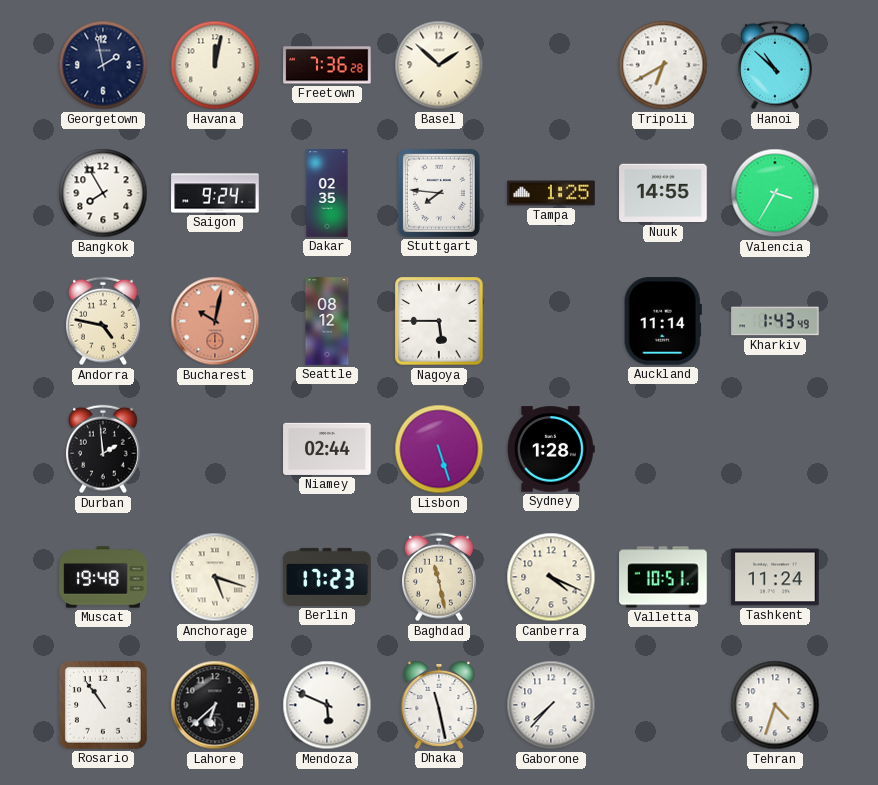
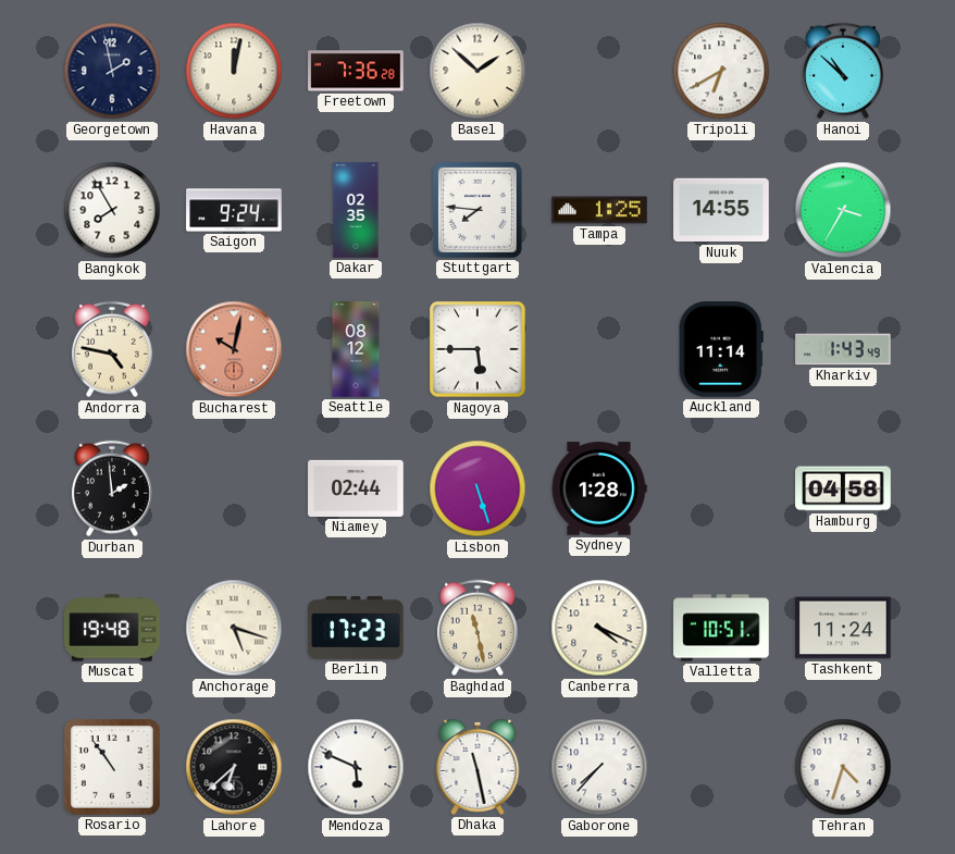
Hamburg: none -> 04:58 (843, 488)
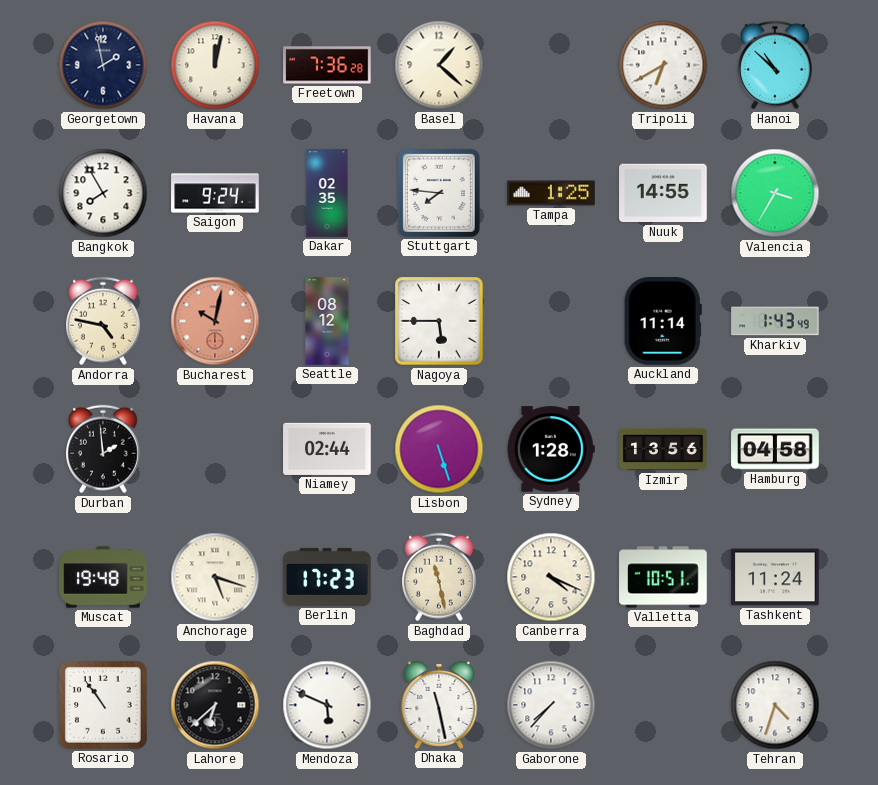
Basel: 1:52 -> 1:22 (439, 65)
Izmir: none -> 13:56 (663, 449)
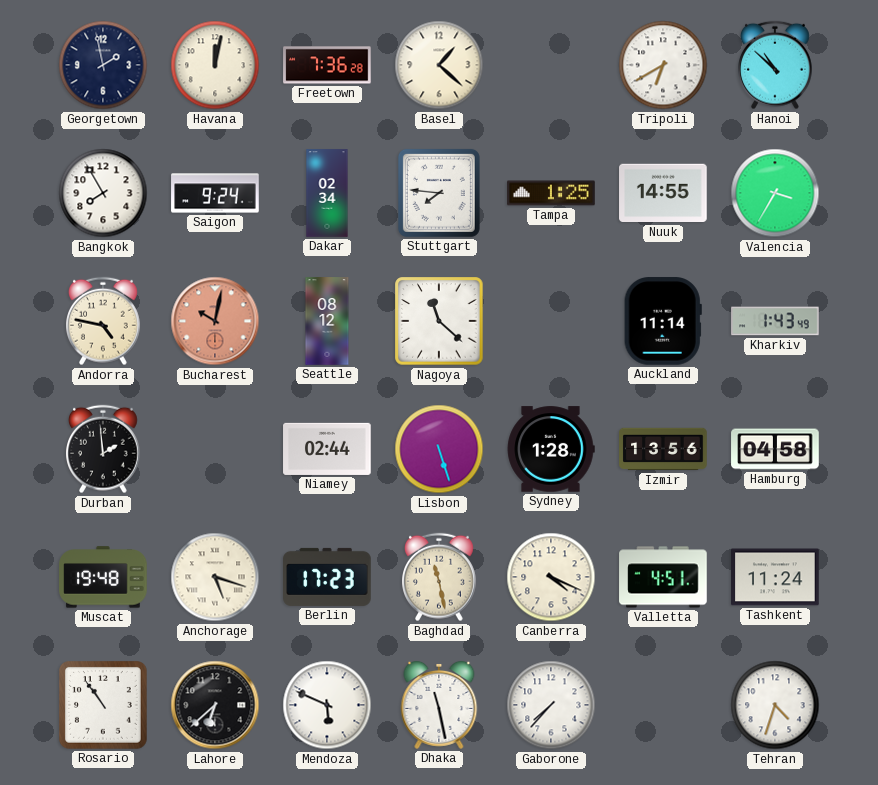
Dakar: 02:35 -> 02:34 (327, 193)
Nagoya: 5:45 -> 11:22 (439, 321)
Valletta: 10:51 -> 4:51 (663, 577)
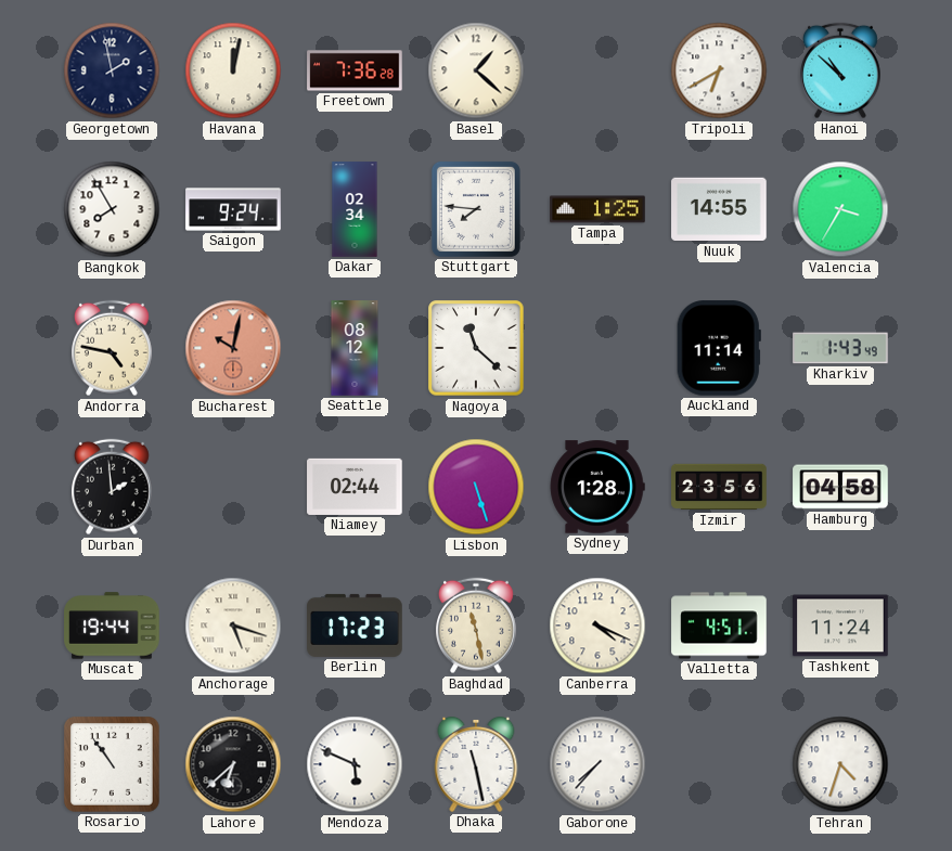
Izmir: 13:56 -> 23:56 (719, 487)
Muscat: 19:48 -> 19:44 (112, 626)
